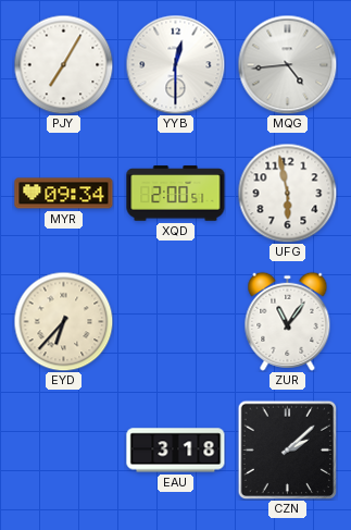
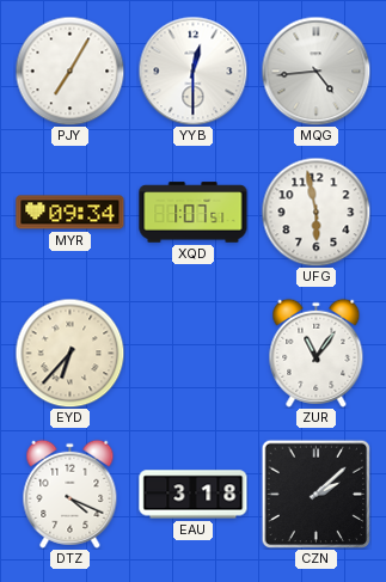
XQD: 2:00 -> 1:07 (194, 213)
DTZ: none -> 4:19 (71, 494)
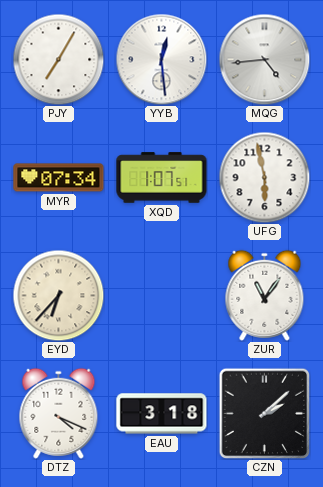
YYB: 12:30 -> 12:29 (161, 59)
MYR: 09:34 -> 07:34 (59, 178)
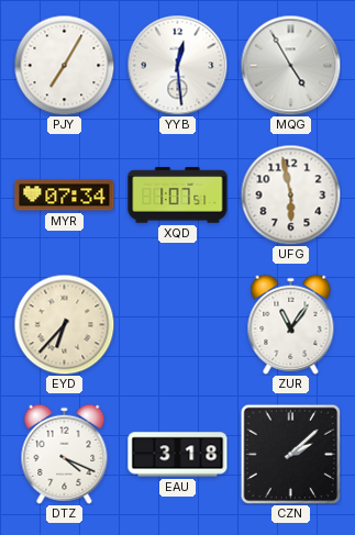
MQG: 4:44 -> 4:55 (290, 65)
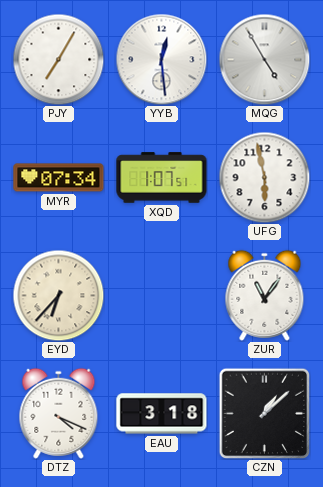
CZN: 2:08 -> 1:08 (264, 413)
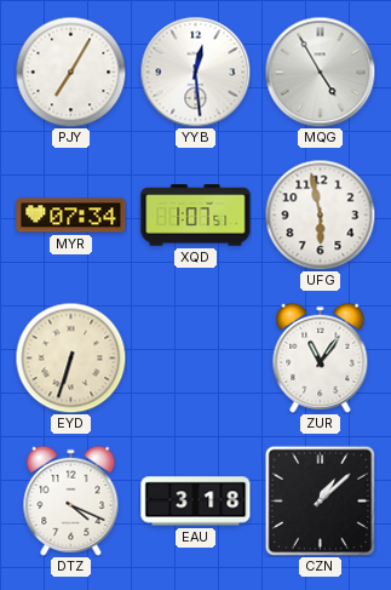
EYD: 6:37 -> 6:33 (70, 357)
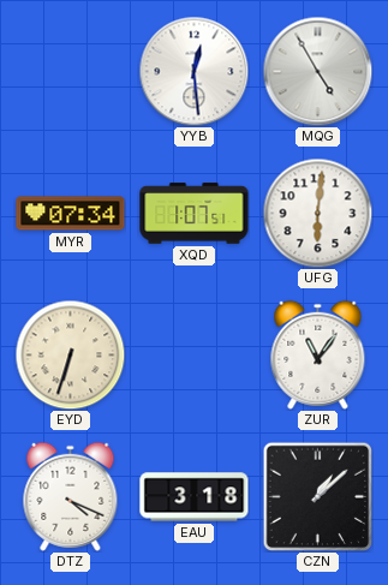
PJY: 7:05 -> none (70, 71)
UFG: 5:58 -> 6:01 (317, 213)
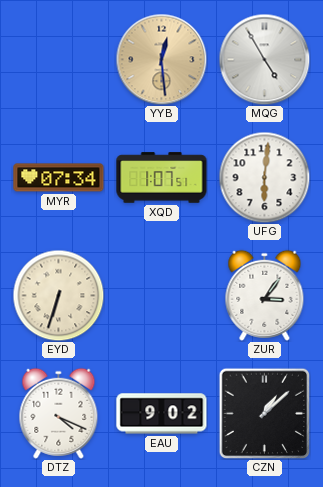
YYB dial: white -> champagne (161, 59)
ZUR: 11:06 -> 3:06 (265, 295)
EAU: 3:18 -> 9:02 (162, 414)
